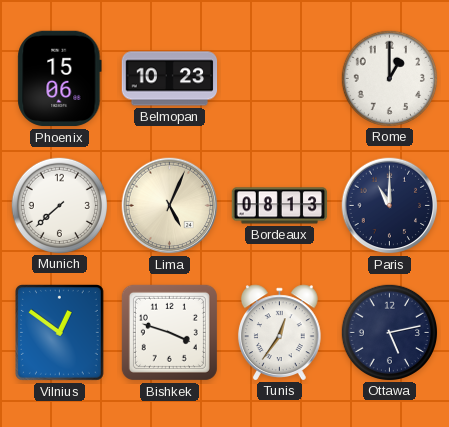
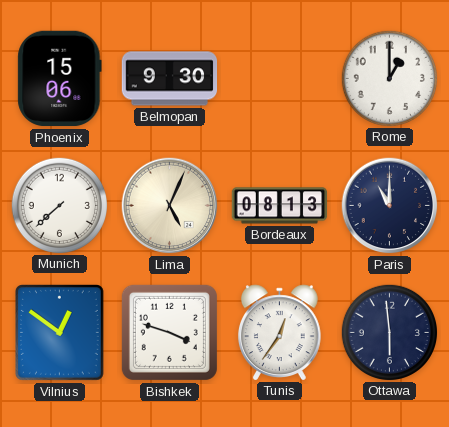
Belmopan: 10:23 -> 9:30 (170, 79)
Ottawa: 5:13 -> 5:59 (389, 332)
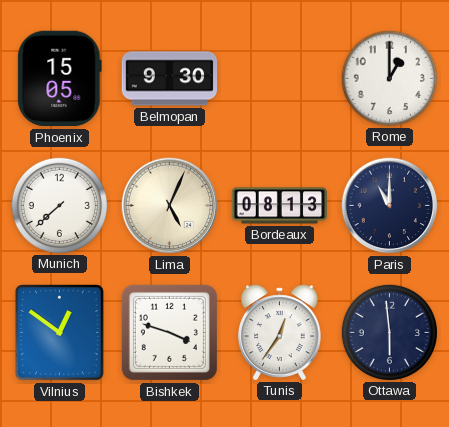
Phoenix: 15:06 -> 15:05 (60, 79)
